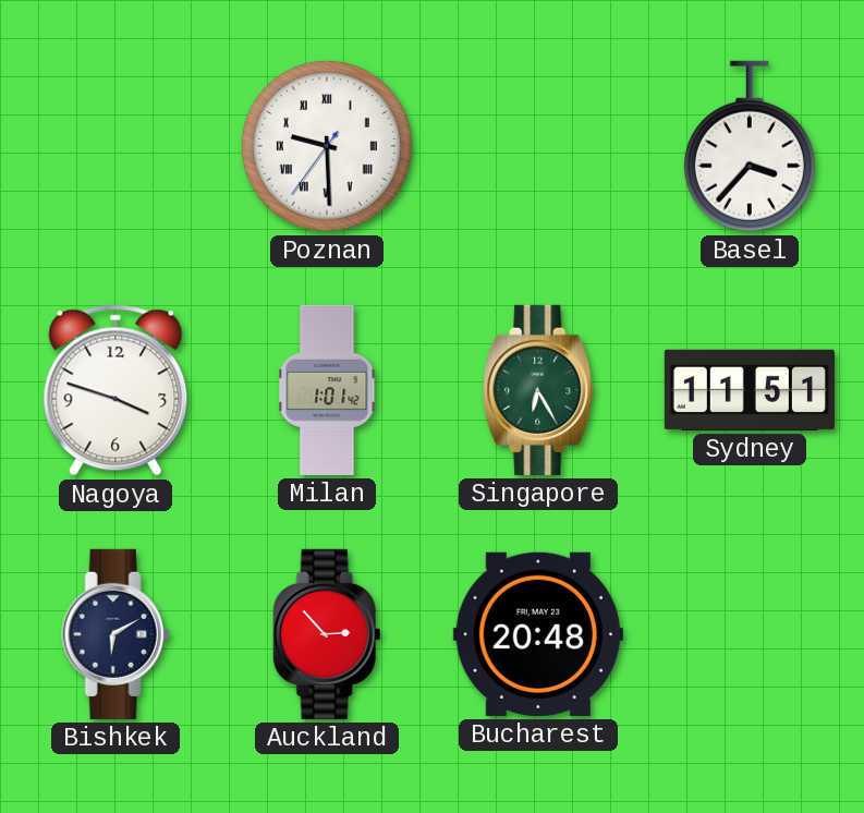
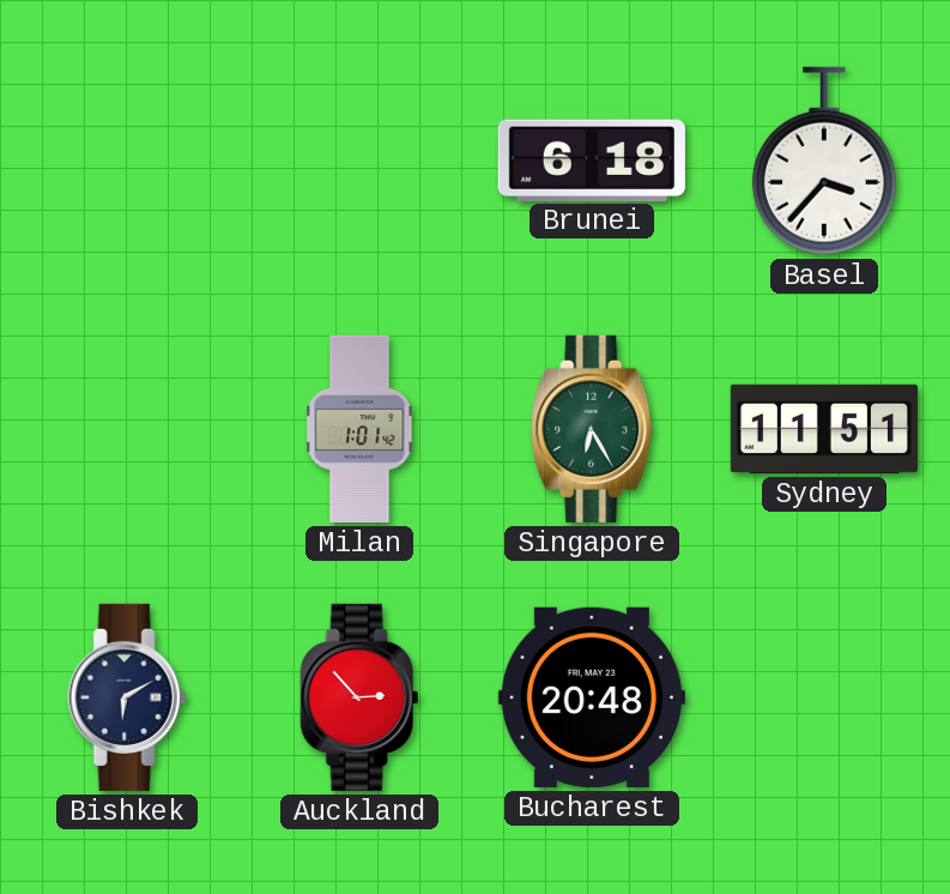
Poznan: 9:29 -> none (327, 146)
Brunei: none -> 6:18 (592, 159)
Nagoya: 3:48 -> none (115, 390)
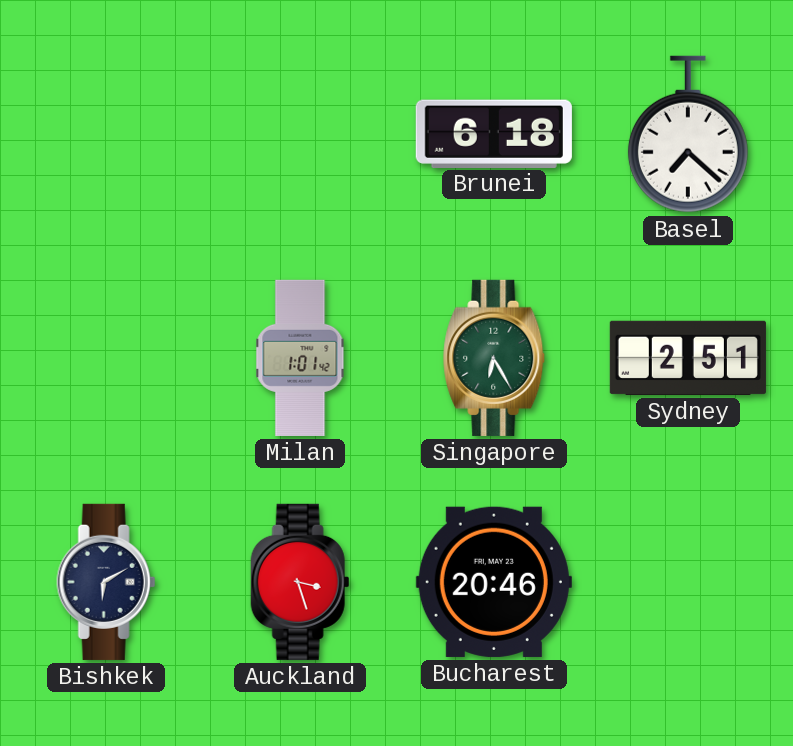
Basel: 3:37 -> 7:22 (688, 134)
Sydney: 11:51 -> 2:51 (688, 358)
Auckland: 2:53 -> 3:27 (300, 582)
Bucharest: 20:48 -> 20:46 (494, 582)
